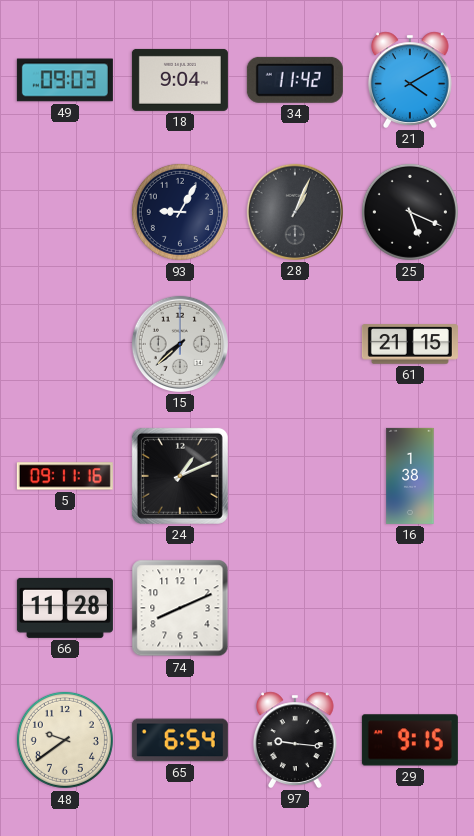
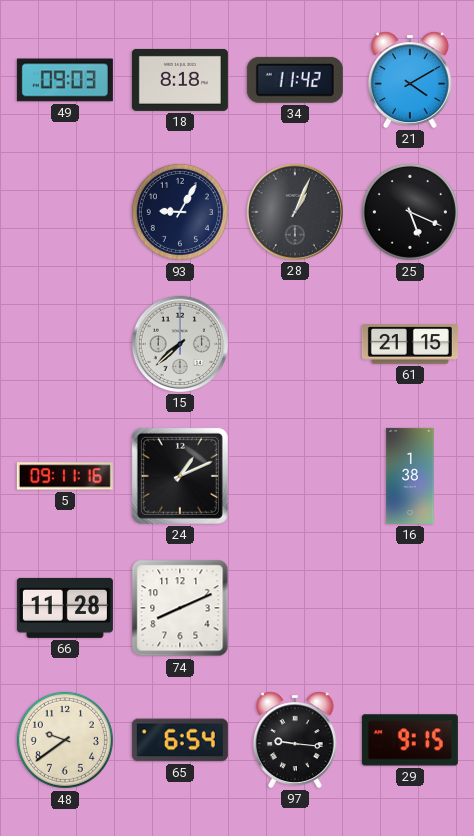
18: 9:04 -> 8:18 (180, 80)
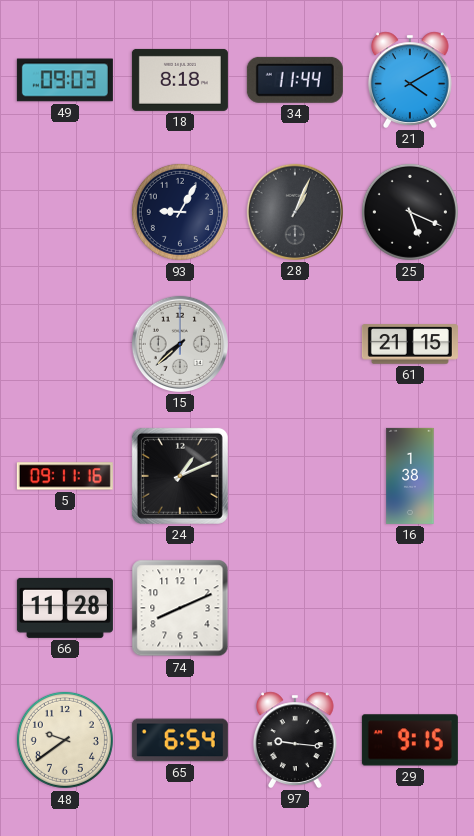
34: 11:42 -> 11:44 (295, 80)
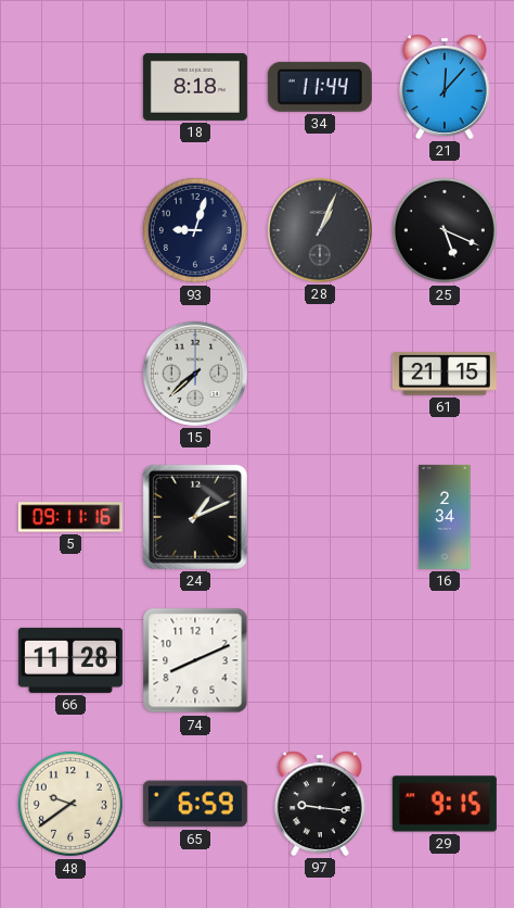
49: 09:03 -> none (65, 80)
21: 4:10 -> 12:07 (445, 87)
93: 9:05 -> 9:03 (195, 230)
16: 1:38 -> 2:34 (445, 517)
65: 6:54 -> 6:59 (195, 804)
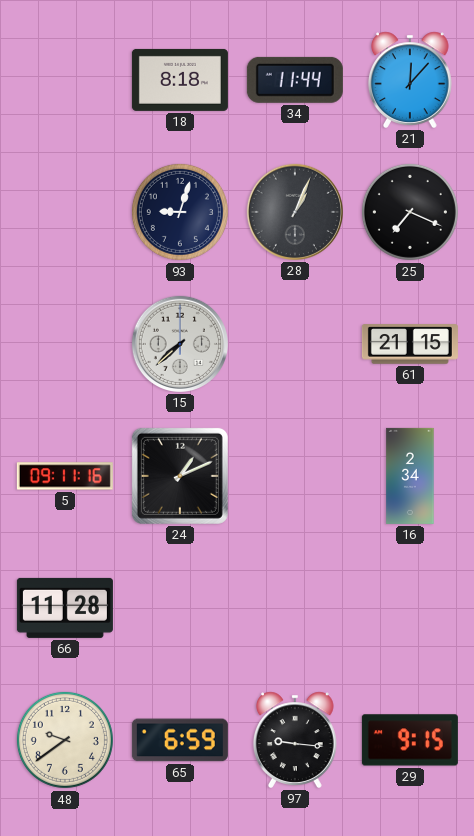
25: 5:19 -> 7:19 (410, 212)
74: 8:11 -> none (195, 660)
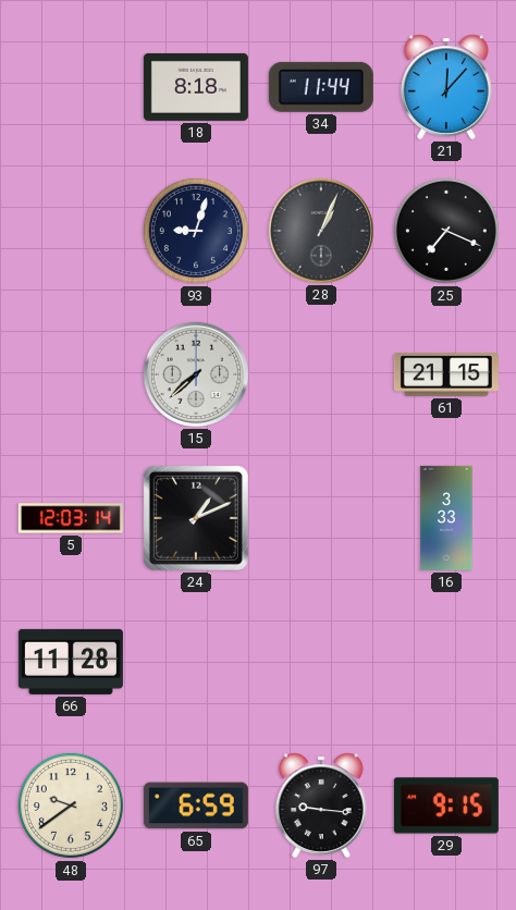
5: 09:11 -> 12:03 (71, 518)
16: 2:34 -> 3:33 (446, 518)
